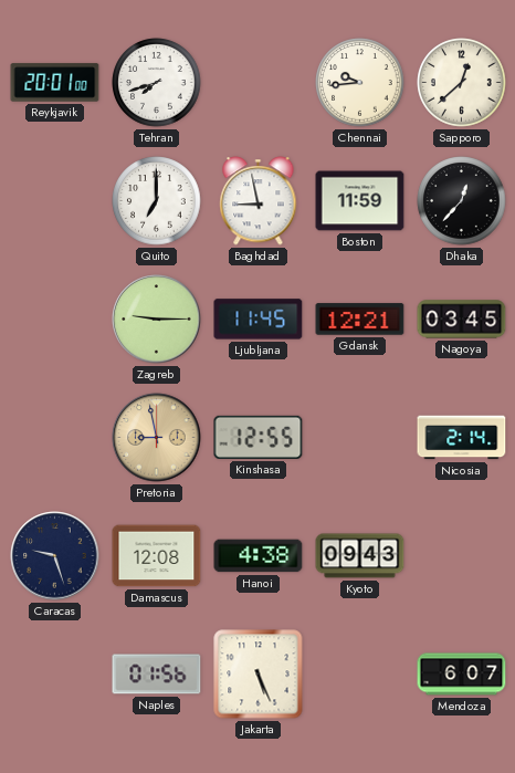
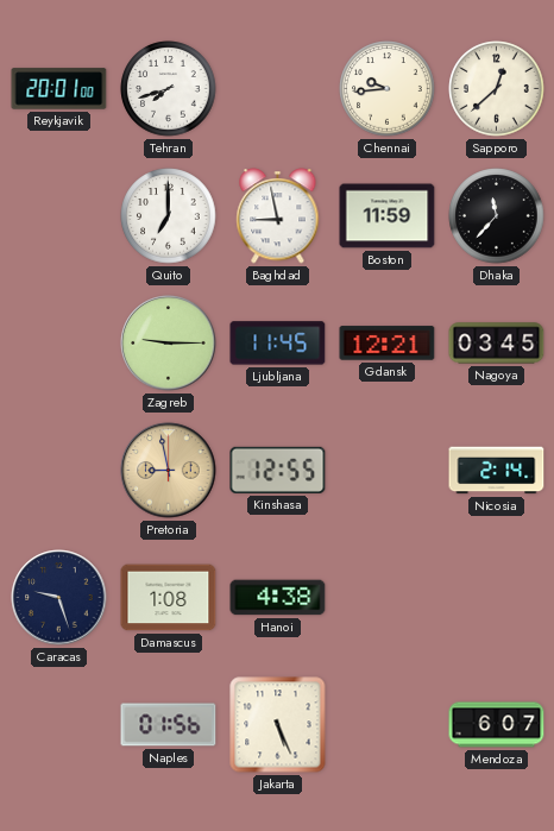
Dhaka: 12:37 -> 11:37 (497, 216)
Damascus: 12:08 -> 1:08 (169, 598)
Kyoto: 09:43 -> none (360, 556)
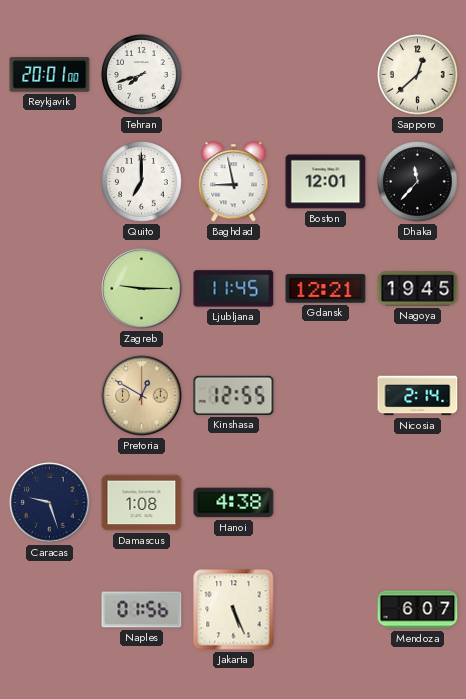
Chennai: 9:44 -> none (388, 89)
Boston: 11:59 -> 12:01 (326, 182)
Nagoya: 03:45 -> 19:45 (418, 289)
Pretoria: 8:58 -> 12:50 (142, 396)
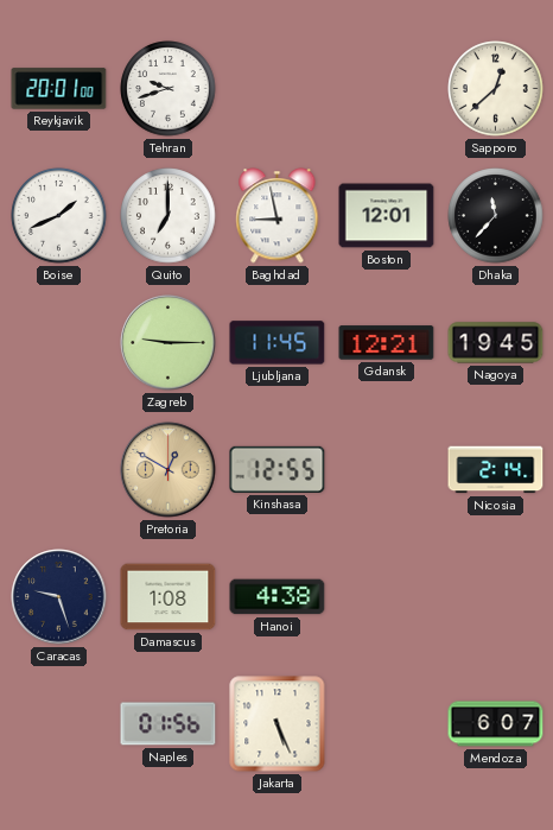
Tehran: 7:42 -> 9:42 (169, 89)
Boise: none -> 1:41 (59, 216)
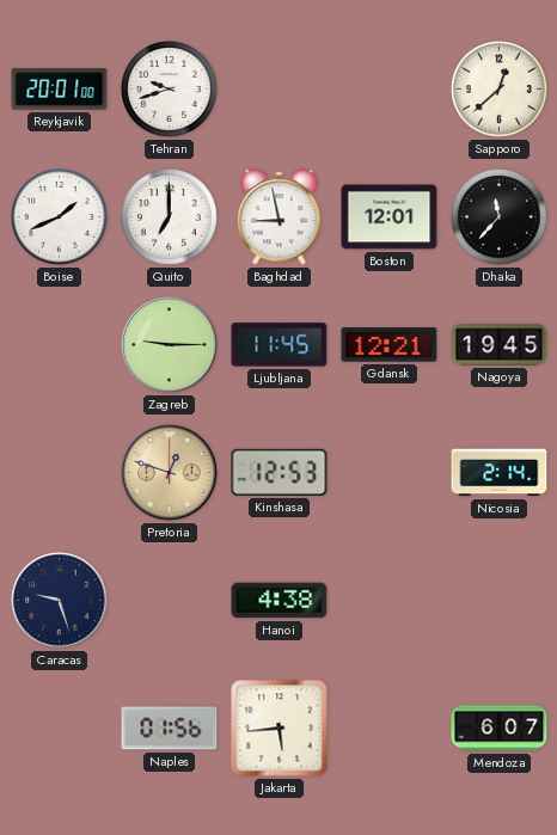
Pretoria: 12:50 -> 12:48 (170, 473)
Kinshasa: 12:55 -> 12:53 (280, 472)
Damascus: 1:08 -> none (169, 597)
Jakarta: 5:26 -> 5:44 (280, 729)
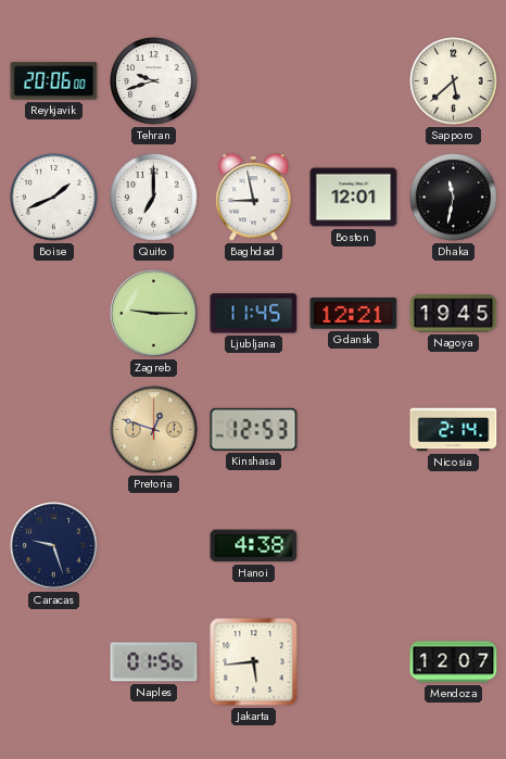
Reykjavik: 20:01 -> 20:06 (54, 81)
Sapporo: 12:38 -> 5:38 (454, 81)
Dhaka: 11:37 -> 11:32 (454, 198)
Mendoza: 6:07 -> 12:07 (454, 662)
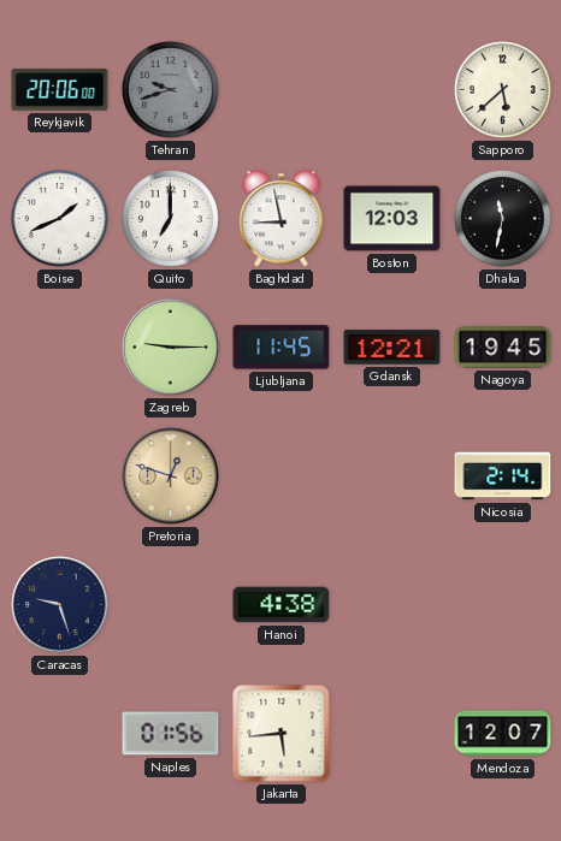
Tehran dial: white -> grey (171, 90)
Boston: 12:01 -> 12:03 (392, 219)
Kinshasa: 12:53 -> none (254, 429)
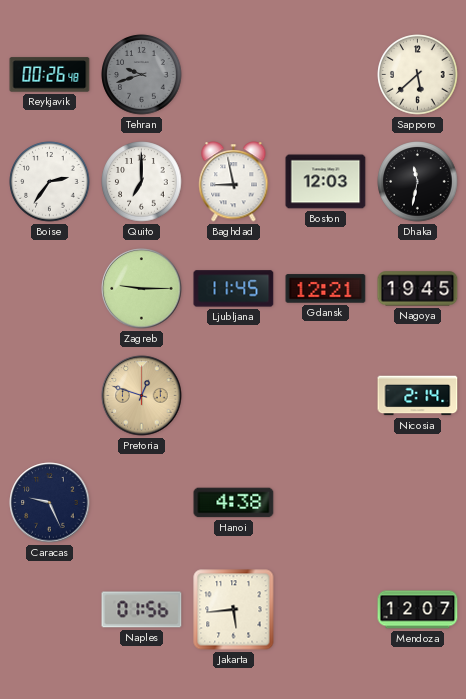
Reykjavik: 20:06 -> 00:26 (50, 75)
Boise: 1:41 -> 2:36 (50, 182)
Caracas: 9:27 -> 9:26 (50, 503)
